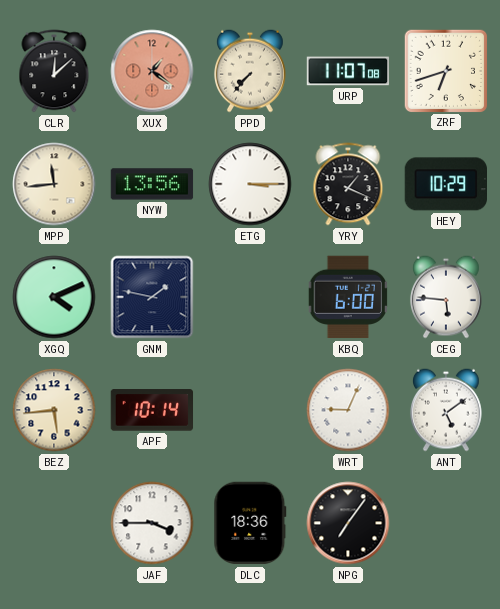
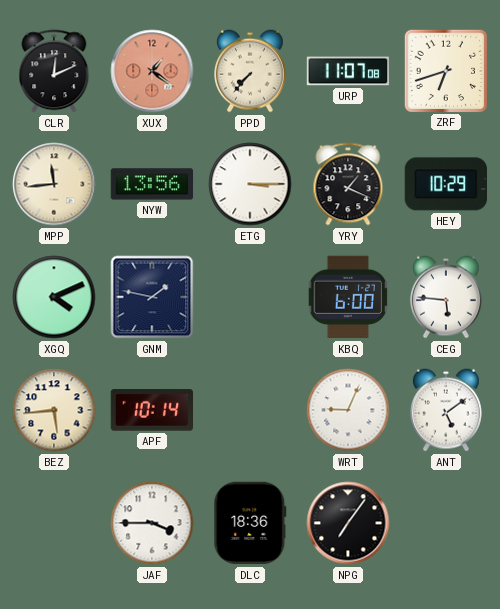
CLR: 12:08 -> 12:11 (54, 71)
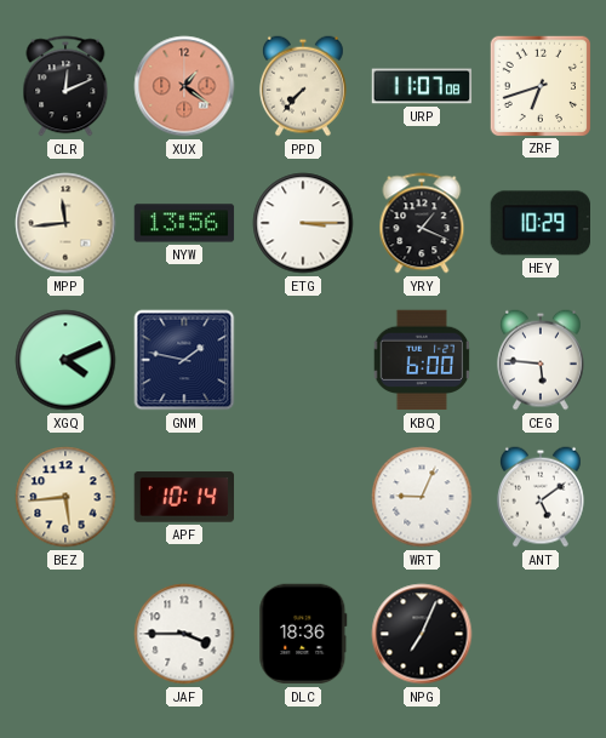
NPG: 7:06 -> 7:04 (422, 634)
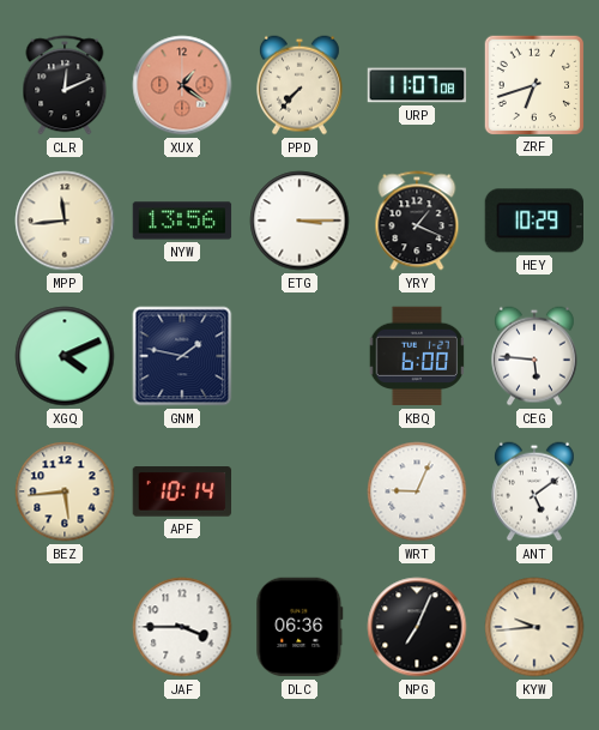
DLC: 18:36 -> 06:36 (299, 627)
KYW: none -> 9:44 (534, 627)
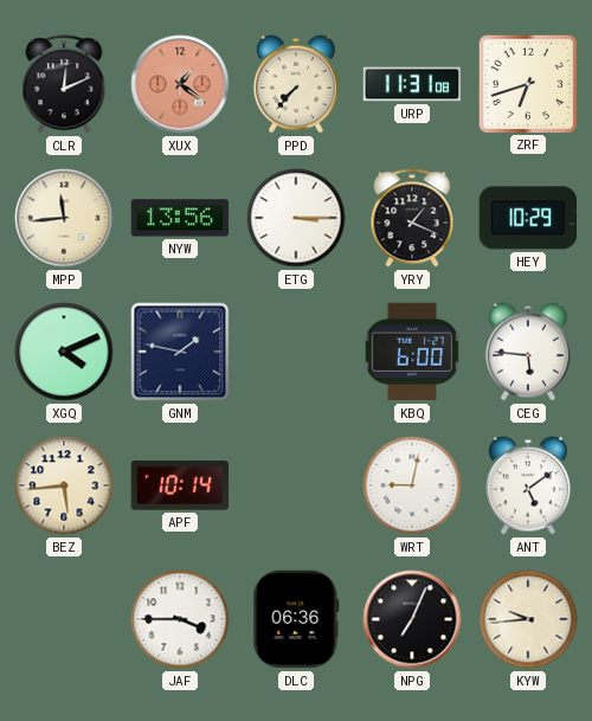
URP: 11:07 -> 11:31 (412, 84)
WRT: 9:04 -> 9:02 (412, 485)
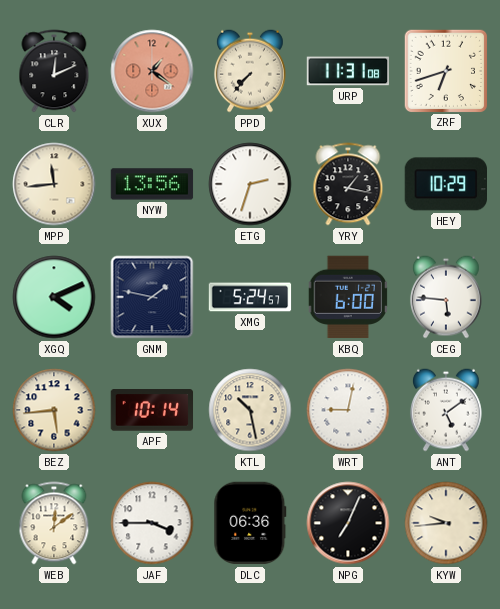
ETG: 3:15 -> 2:33 (250, 184)
YRY: 1:19 -> 1:17 (348, 184)
XMG: none -> 5:24 (250, 297)
KTL: none -> 10:28 (250, 410)
WEB: none -> 12:09 (54, 523)
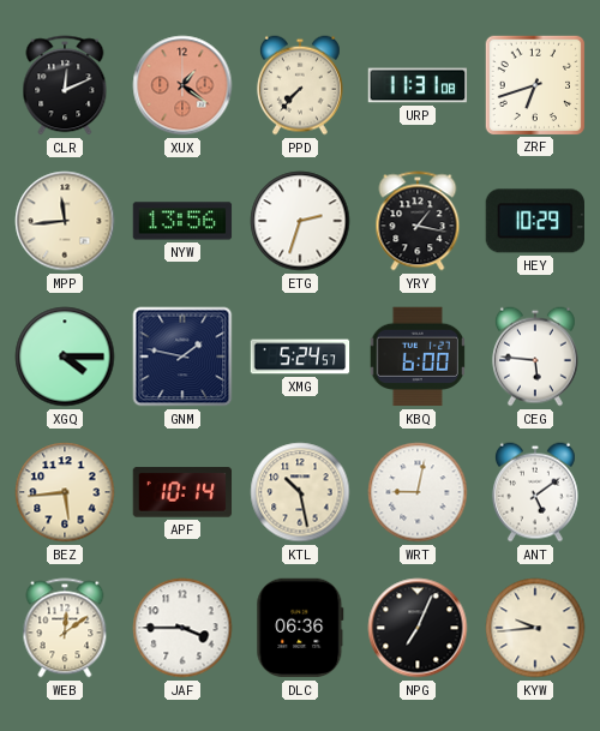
XGQ: 4:11 -> 4:15 (65, 356)
